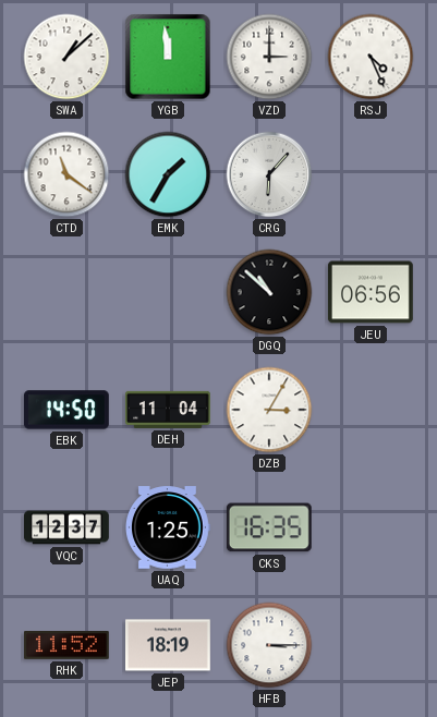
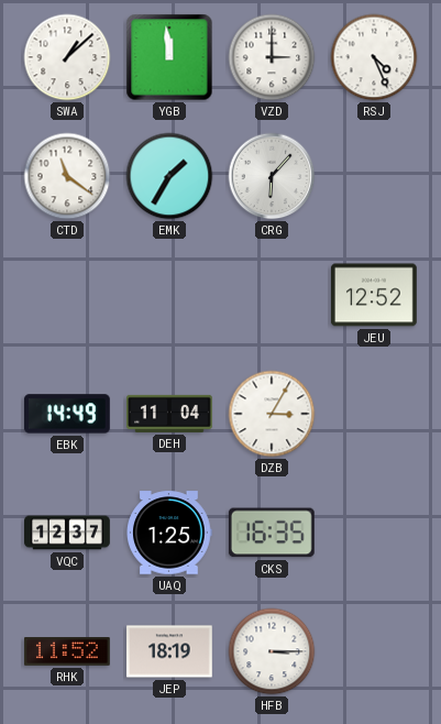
DGQ: 10:52 -> none (269, 292)
JEU: 06:56 -> 12:52 (374, 295)
EBK: 14:50 -> 14:49 (67, 414)
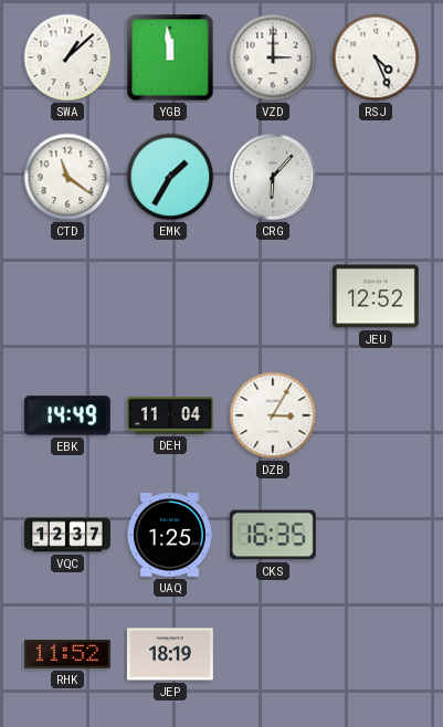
HFB: 3:15 -> none (272, 651)
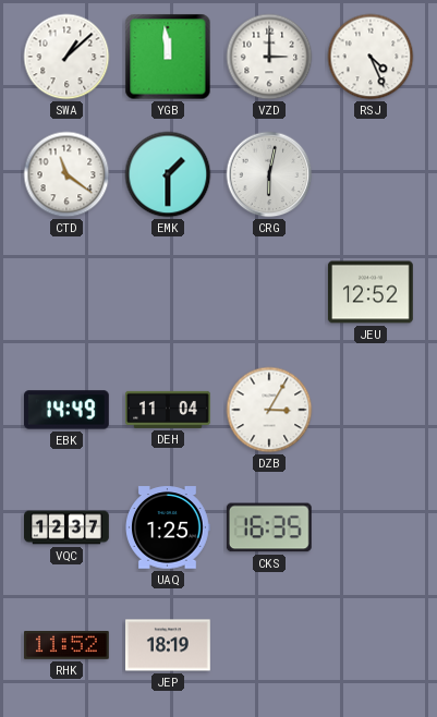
EMK: 1:35 -> 1:30 (168, 174)
CRG: 6:07 -> 6:02 (269, 174)
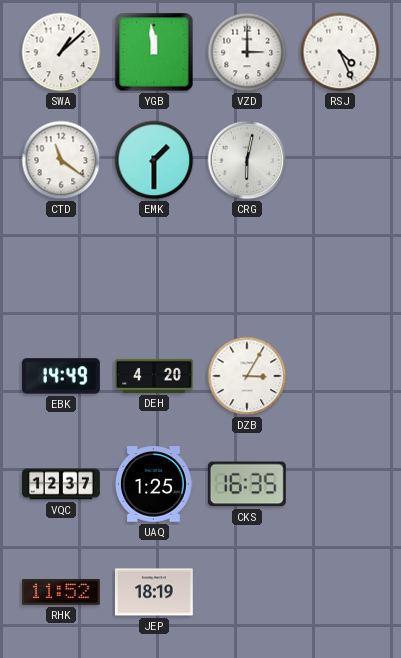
JEU: 12:52 -> none (371, 292)
DEH: 11:04 -> 4:20 (155, 376)
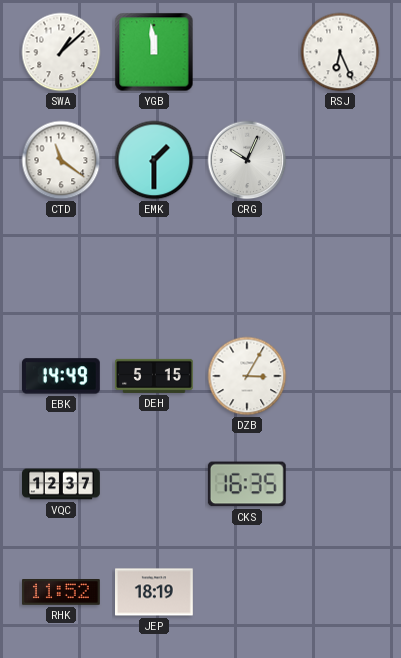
VZD: 3:00 -> none (247, 52)
RSJ: 4:26 -> 6:26 (340, 52)
CRG: 6:02 -> 10:04 (247, 160)
DEH: 4:20 -> 5:15 (155, 376)
UAQ: 1:25 -> none (154, 484)
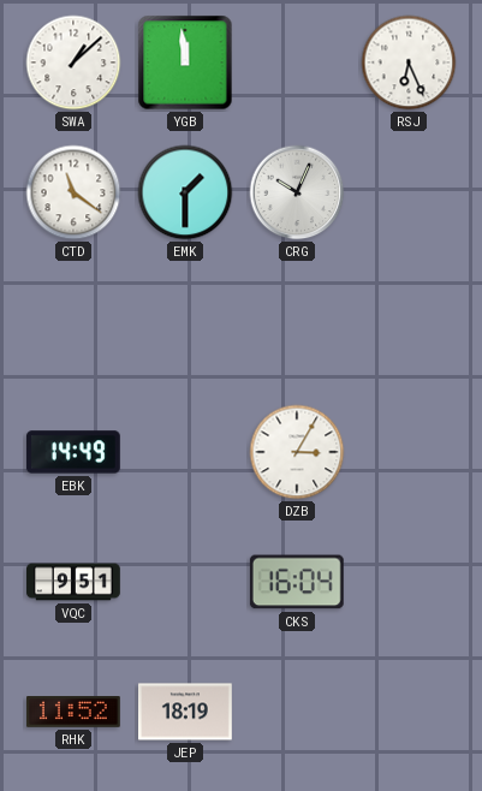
DEH: 5:15 -> none (155, 376)
VQC: 12:37 -> 9:51 (75, 582)
CKS: 16:35 -> 16:04 (297, 582)
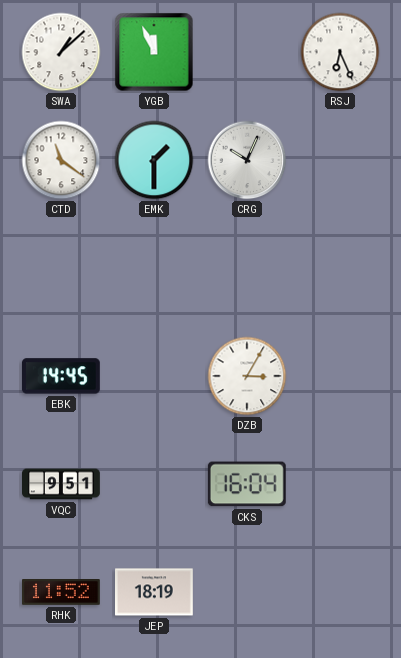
YGB: 11:59 -> 11:56 (154, 52)
EBK: 14:49 -> 14:45 (61, 376)
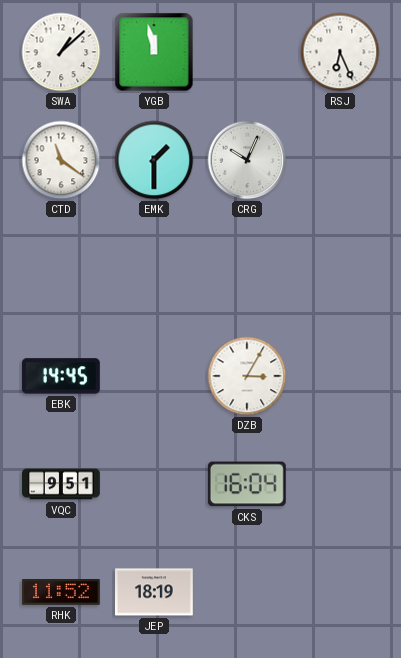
YGB: 11:56 -> 11:58 (154, 52)
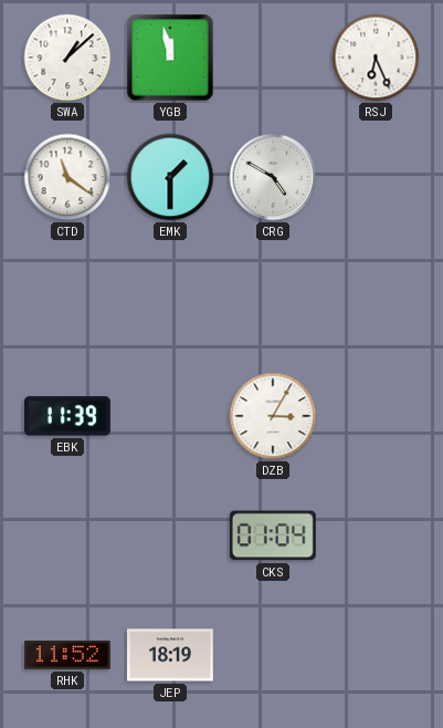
CRG: 10:04 -> 4:50 (273, 177)
EBK: 14:45 -> 11:39 (67, 416)
VQC: 9:51 -> none (62, 484)
CKS: 16:04 -> 01:04 (273, 535)
